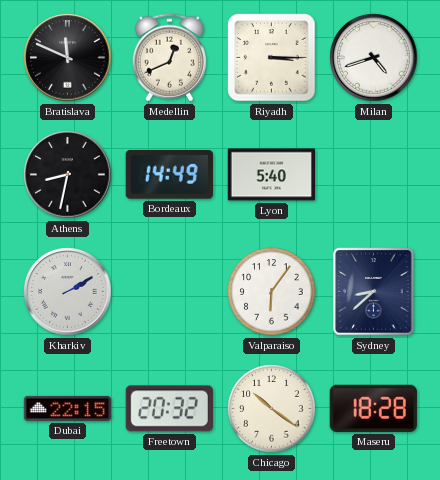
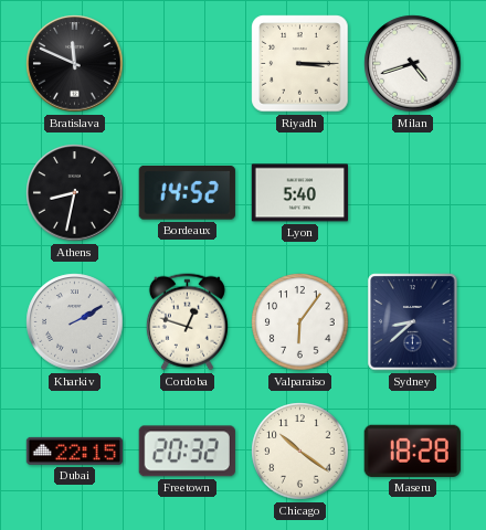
Medellin: 12:41 -> none (169, 58)
Bordeaux: 14:49 -> 14:52 (187, 193)
Cordoba: none -> 12:48 (187, 322)
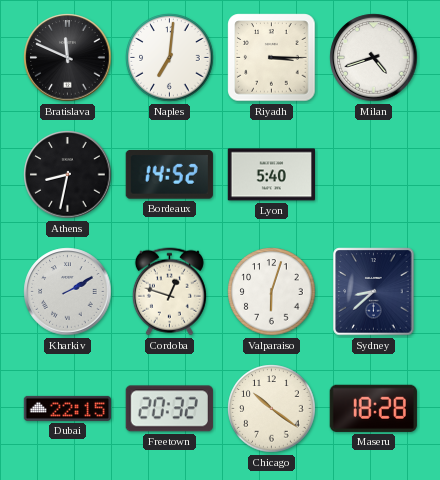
Naples: none -> 7:01 (170, 58)
Valparaiso: 6:06 -> 6:03 (272, 292)
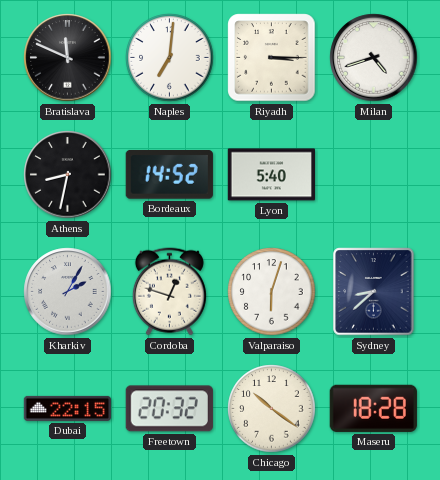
Kharkiv: 2:10 -> 2:05 (68, 292)
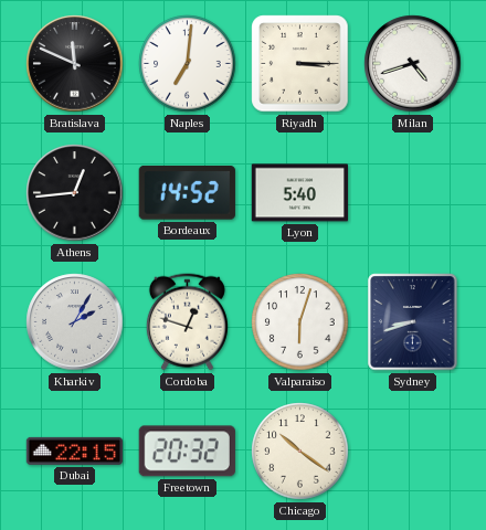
Athens: 8:32 -> 12:44 (75, 193)
Sydney: 8:38 -> 8:42 (413, 322)
Maseru: 18:28 -> none (373, 408)
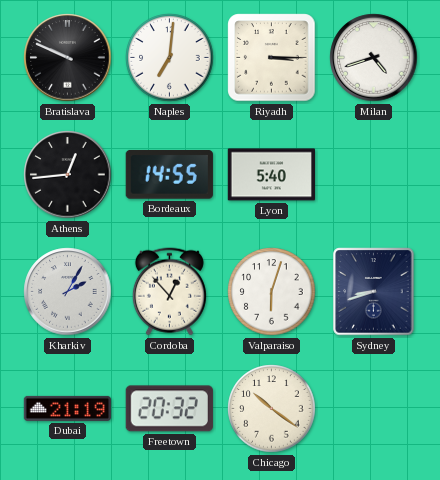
Bratislava: 11:49 -> 9:49 (68, 58)
Bordeaux: 14:52 -> 14:55 (169, 175)
Cordoba: 12:48 -> 12:53 (169, 292)
Dubai: 22:15 -> 21:19 (68, 408)
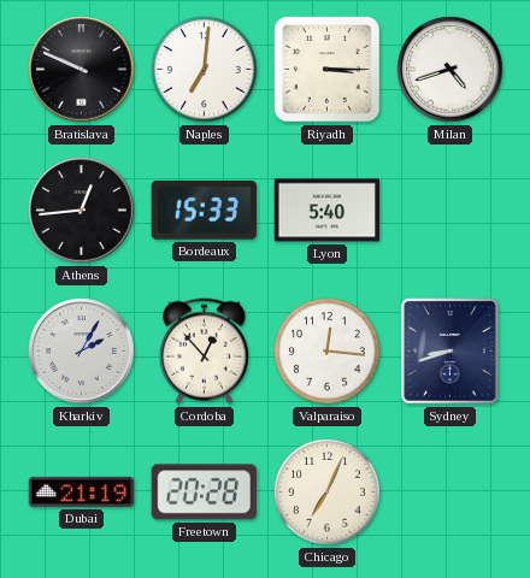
Bordeaux: 14:55 -> 15:33 (204, 211)
Valparaiso: 6:03 -> 12:16 (328, 352)
Freetown: 20:32 -> 20:28 (204, 493)
Chicago: 10:21 -> 7:04 (328, 493)
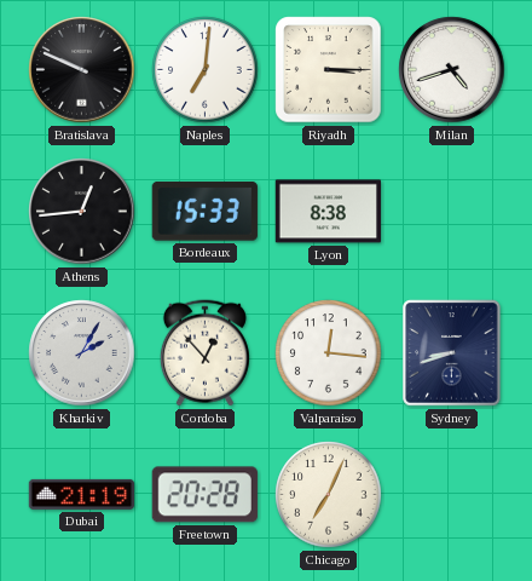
Lyon: 5:40 -> 8:38 (328, 212)
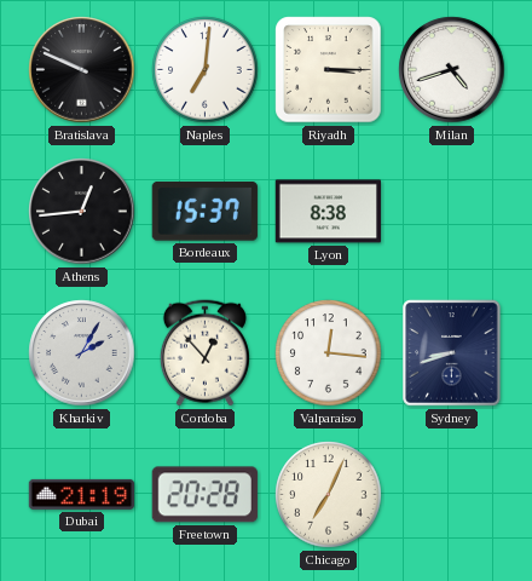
Bordeaux: 15:33 -> 15:37 (204, 212)
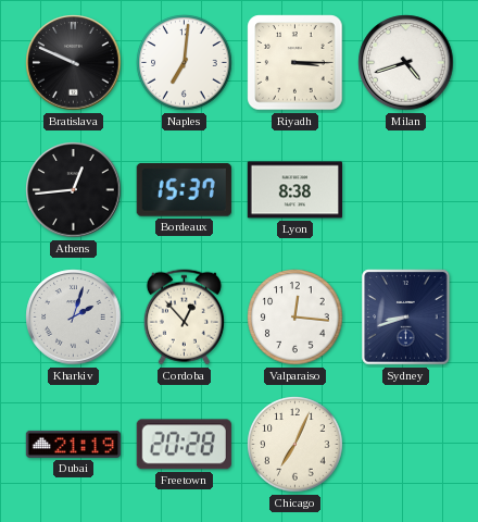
Kharkiv: 2:05 -> 2:03 (74, 318)
